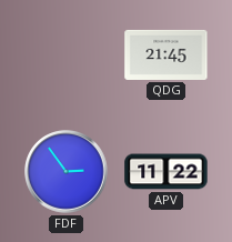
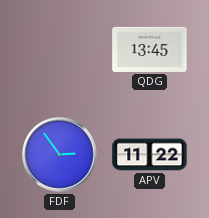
QDG: 21:45 -> 13:45 (150, 49)
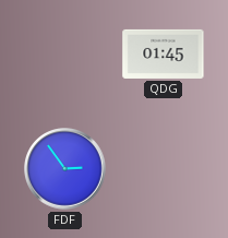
QDG: 13:45 -> 01:45 (164, 53)
APV: 11:22 -> none (150, 155)
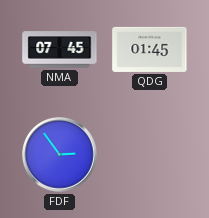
NMA: none -> 07:45 (60, 50)
